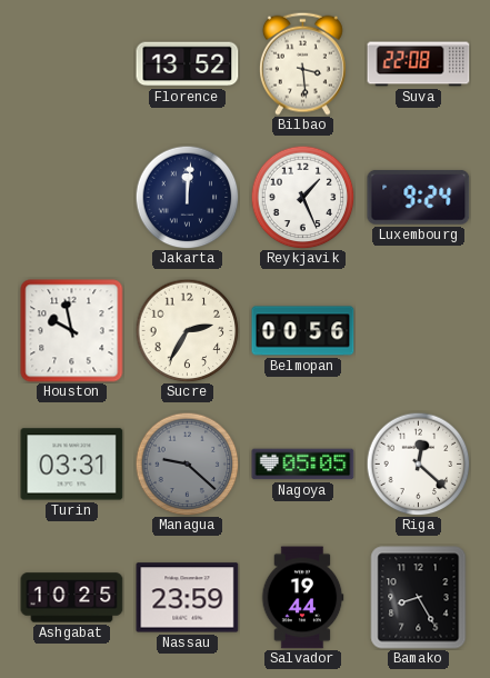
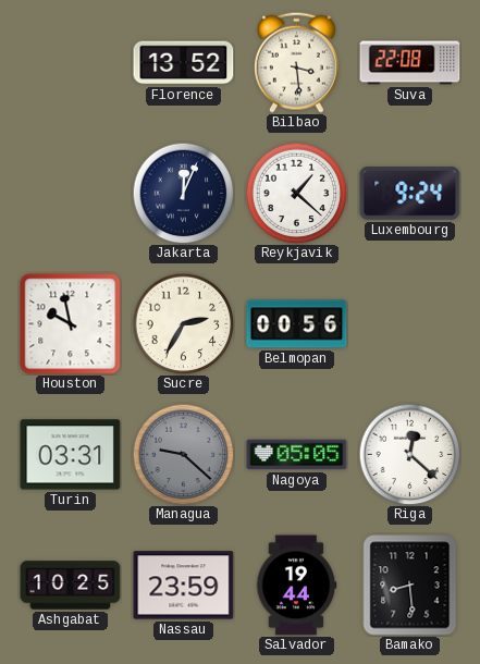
Jakarta: 12:01 -> 12:04 (183, 193)
Reykjavik: 1:26 -> 1:22 (296, 193)
Bamako: 8:25 -> 8:29 (410, 586)
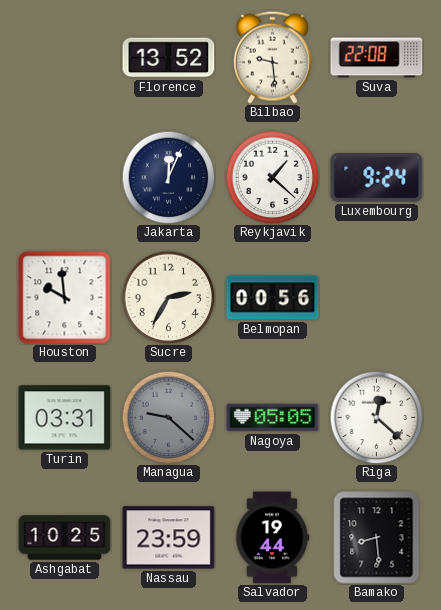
Bilbao: 3:29 -> 9:29 (272, 57)
Houston: 9:58 -> 9:59 (65, 298)
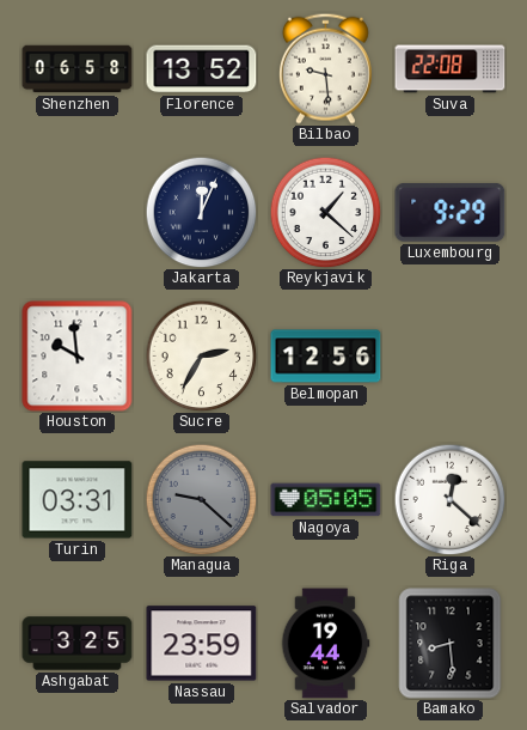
Shenzhen: none -> 06:58 (78, 69)
Luxembourg: 9:24 -> 9:29 (451, 213)
Belmopan: 00:56 -> 12:56 (326, 357)
Ashgabat: 10:25 -> 3:25 (78, 644)
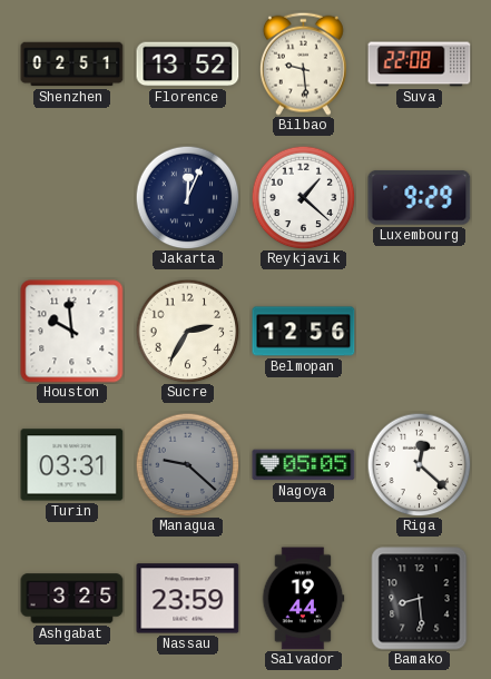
Shenzhen: 06:58 -> 02:51 (72, 65)
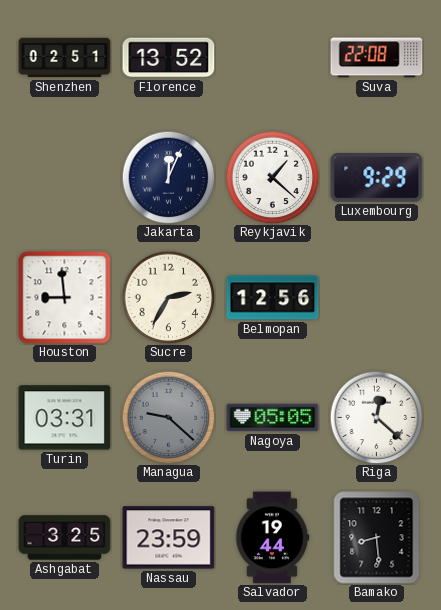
Bilbao: 9:29 -> none (303, 63)
Houston: 9:59 -> 8:59 (65, 298)
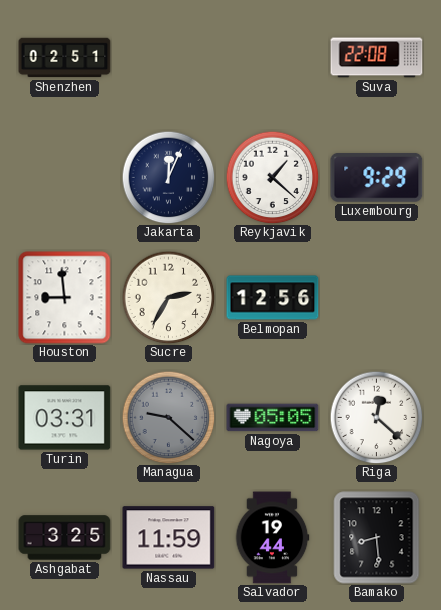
Florence: 13:52 -> none (169, 58)
Nassau: 23:59 -> 11:59 (169, 538)
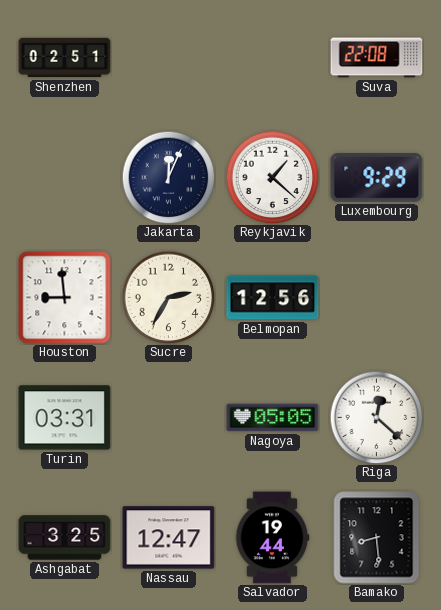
Managua: 9:22 -> none (168, 417)
Nassau: 11:59 -> 12:47 (169, 538)
